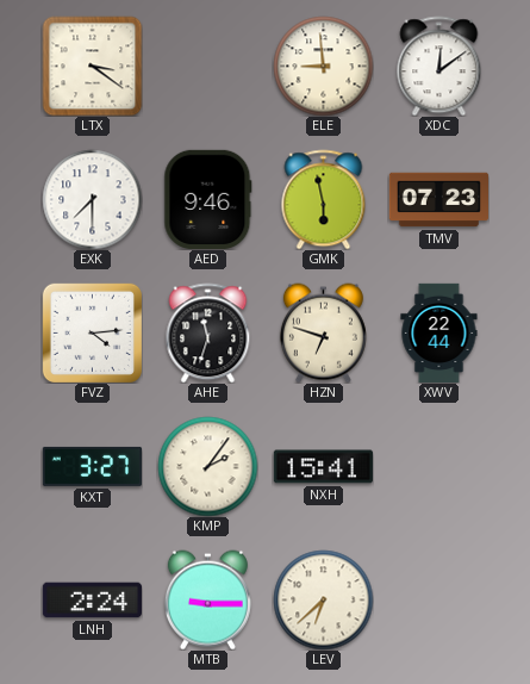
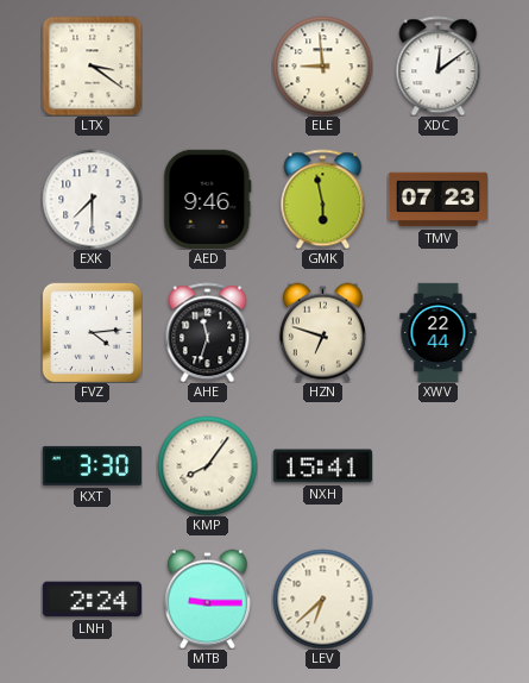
KXT: 3:27 -> 3:30 (92, 465)
KMP: 2:06 -> 8:06 (207, 465)
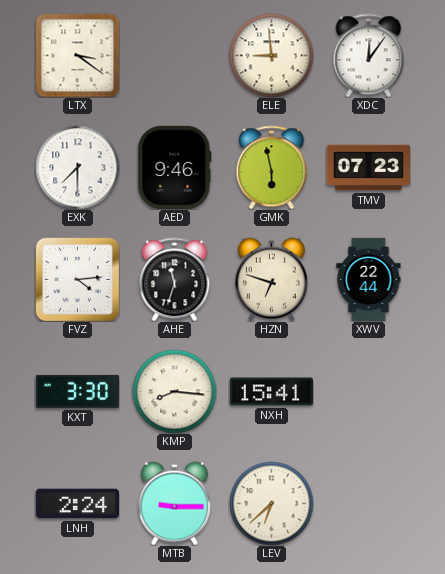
XDC: 12:09 -> 12:06 (369, 55)
KMP: 8:06 -> 8:16 (174, 391)
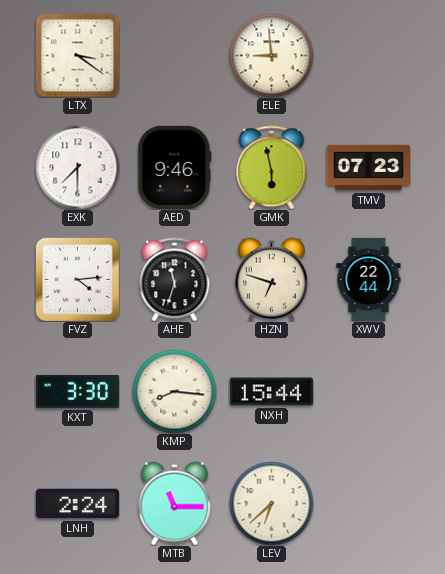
XDC: 12:06 -> none (369, 55)
NXH: 15:41 -> 15:44 (271, 392)
MTB: 9:15 -> 11:15 (174, 503)
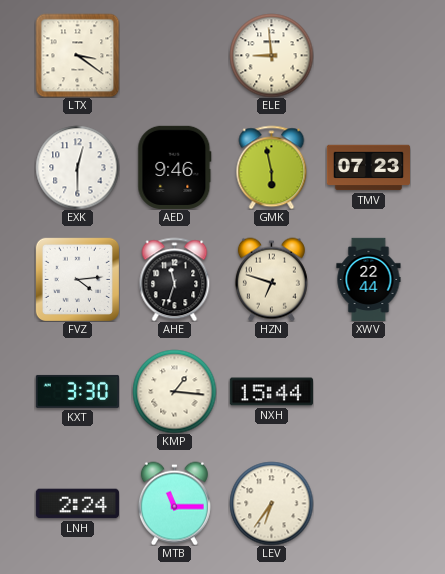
EXK: 7:30 -> 12:30 (77, 167)
KMP: 8:16 -> 1:16 (174, 391)
LEV: 6:38 -> 6:36 (271, 503)
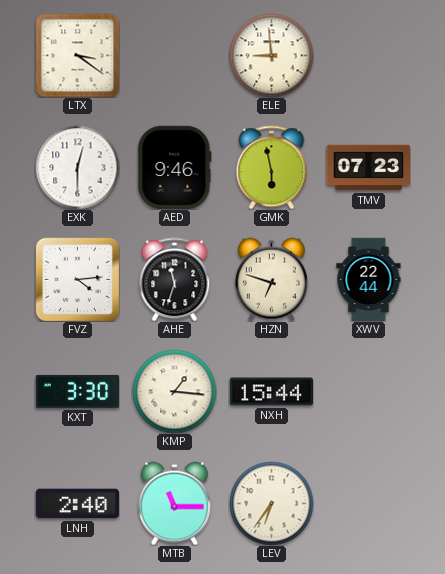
LNH: 2:24 -> 2:40 (77, 504)
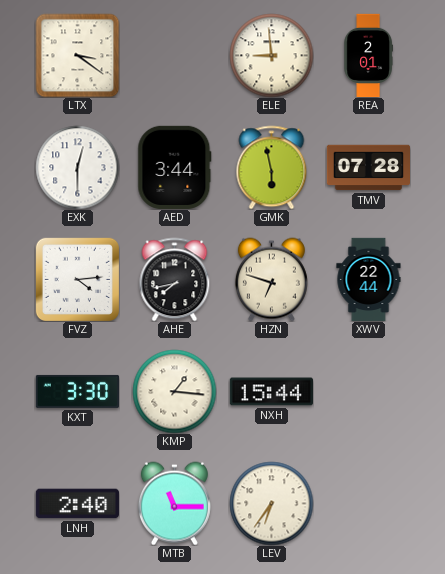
REA: none -> 2:01 (368, 55)
AED: 9:46 -> 3:44 (175, 167)
TMV: 07:23 -> 07:28 (368, 168)
AHE: 11:33 -> 7:43 (175, 279)
